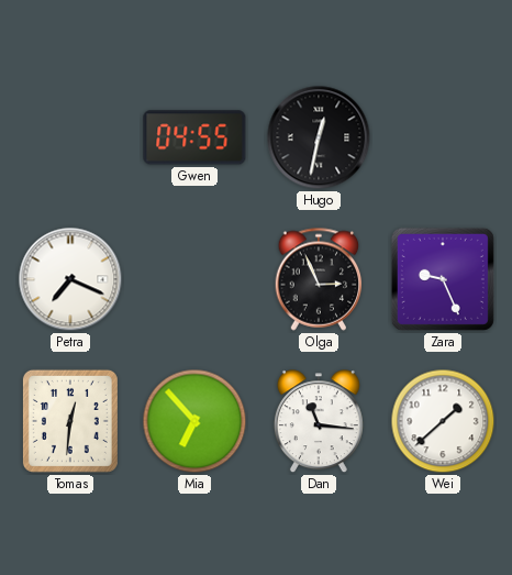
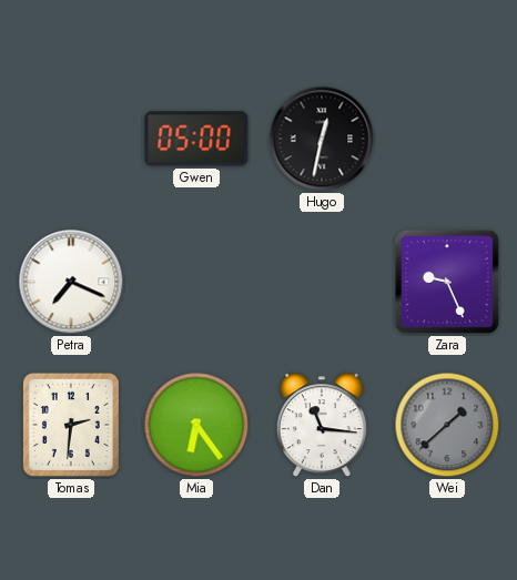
Gwen: 04:55 -> 05:00 (196, 139)
Olga: 2:56 -> none (319, 279)
Tomas: 12:31 -> 2:31 (71, 425)
Mia: 6:53 -> 6:24 (196, 425)
Wei dial: white -> grey (447, 425)
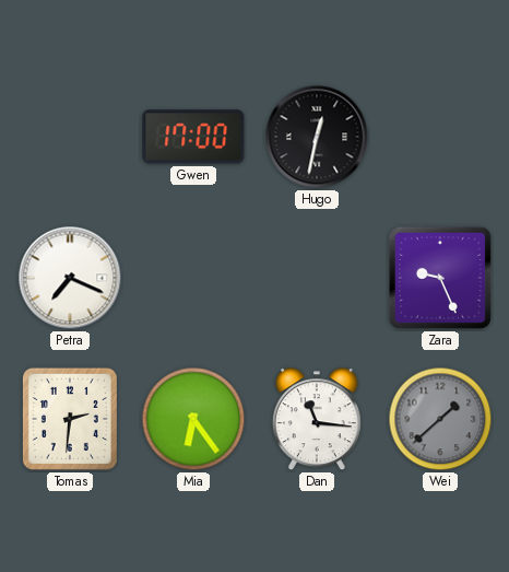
Gwen: 05:00 -> 17:00 (193, 137)
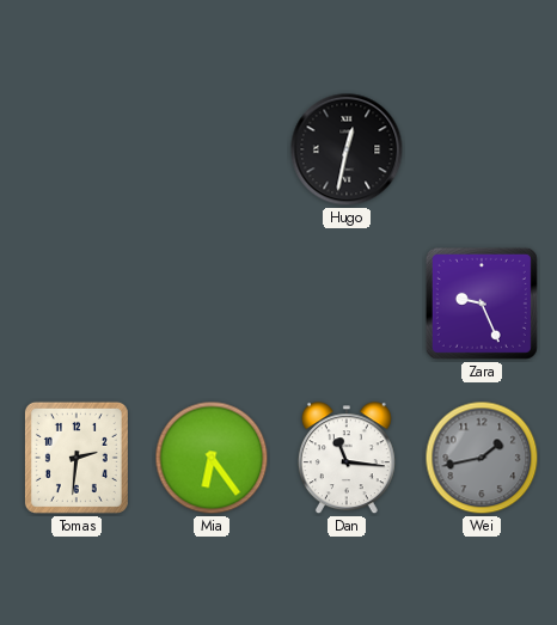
Gwen: 17:00 -> none (193, 137)
Petra: 7:19 -> none (70, 278)
Wei: 1:38 -> 1:43 (482, 458)
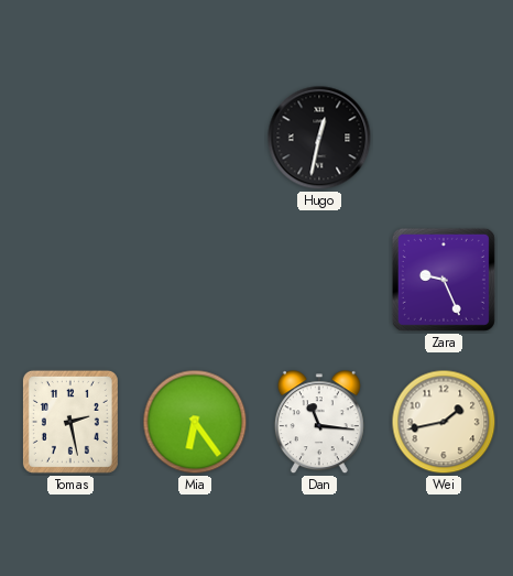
Tomas: 2:31 -> 2:28 (70, 422)
Wei dial: grey -> cream (444, 422)
